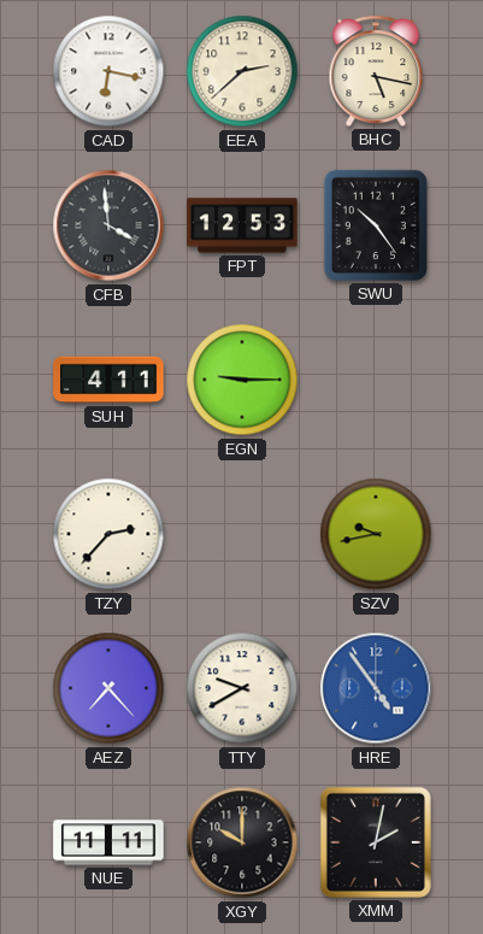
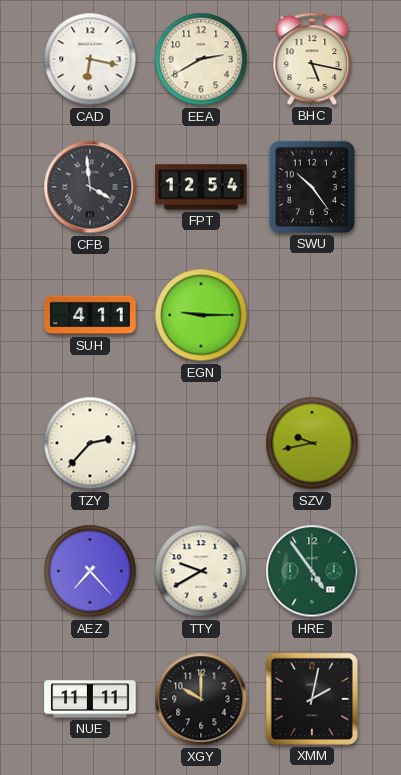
EEA: 2:38 -> 2:40 (201, 59)
FPT: 12:53 -> 12:54 (201, 187)
HRE dial: blue -> green (312, 571)
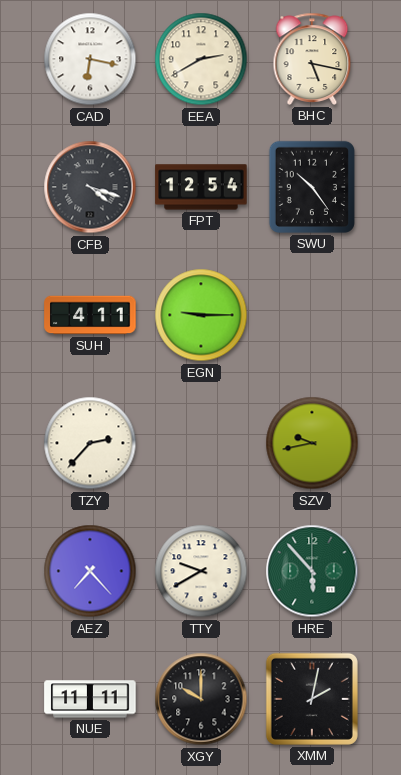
CFB: 3:59 -> 4:18 (90, 187)
HRE: 4:54 -> 5:53 (312, 571)
